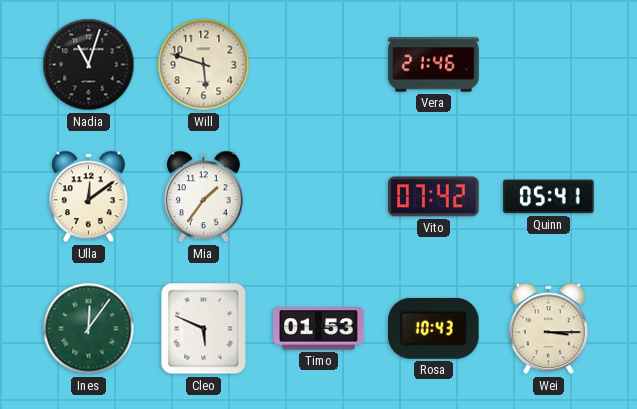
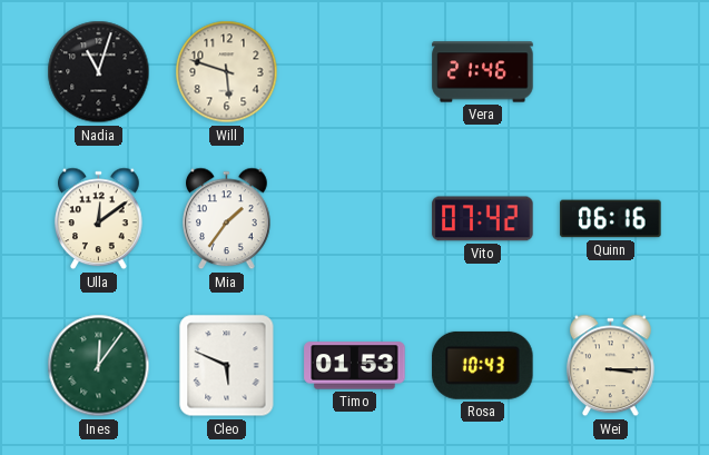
Quinn: 05:41 -> 06:16 (611, 219)
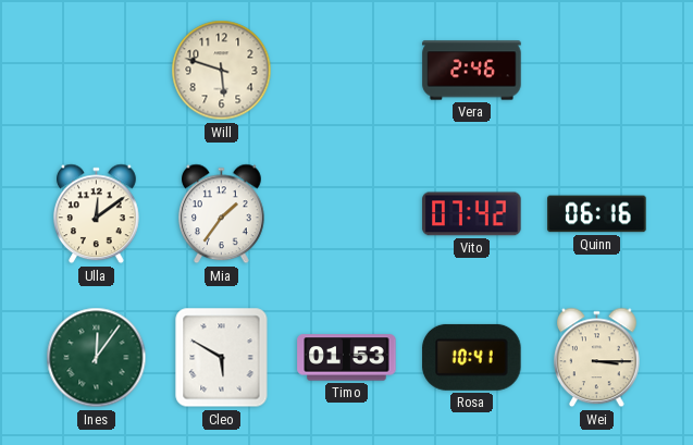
Nadia: 11:03 -> none (99, 72)
Vera: 21:46 -> 2:46 (472, 71)
Cleo: 5:49 -> 5:50 (222, 358)
Rosa: 10:43 -> 10:41 (472, 357)
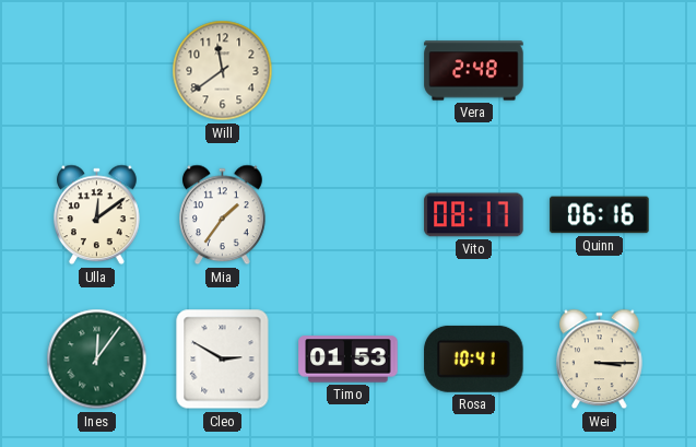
Will: 5:48 -> 11:39 (223, 71)
Vera: 2:46 -> 2:48 (474, 71)
Vito: 07:42 -> 08:17 (474, 215)
Cleo: 5:50 -> 2:50 (223, 360)
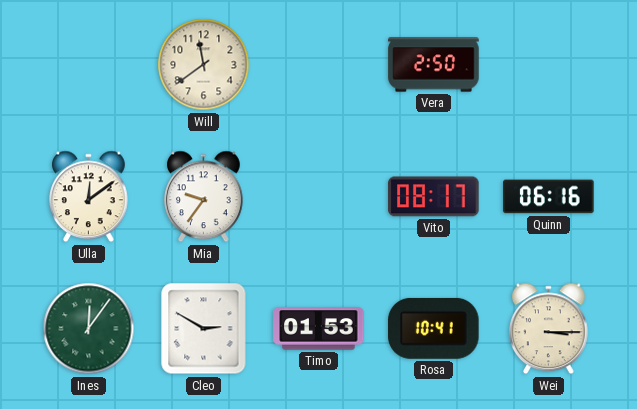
Vera: 2:48 -> 2:50 (434, 65)
Mia: 1:36 -> 9:36 (204, 197)
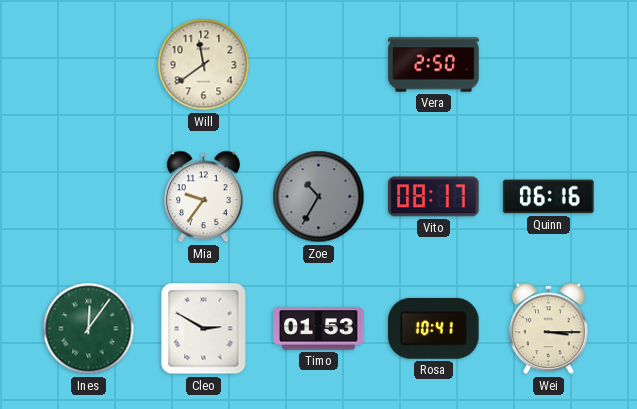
Ulla: 12:09 -> none (89, 197)
Zoe: none -> 10:35 (319, 197)
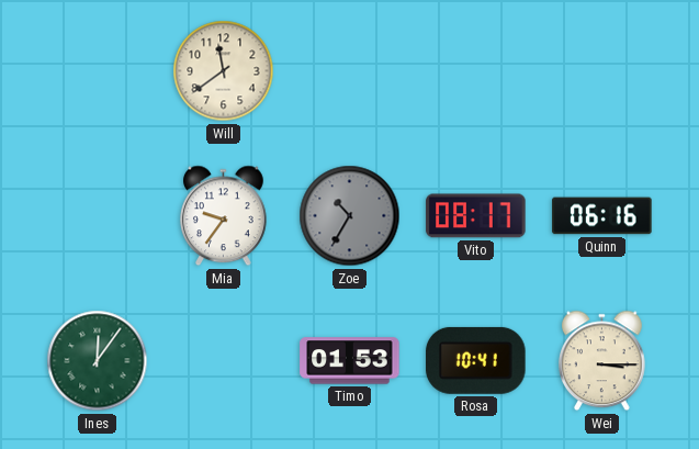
Vera: 2:50 -> none (434, 65)
Cleo: 2:50 -> none (204, 329)
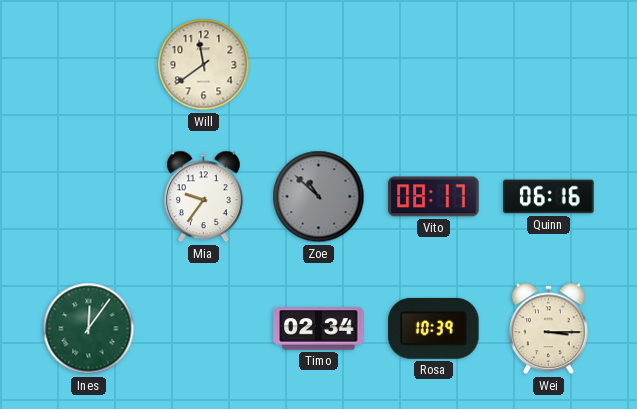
Zoe: 10:35 -> 10:52 (319, 197)
Timo: 01:53 -> 02:34 (319, 329)
Rosa: 10:41 -> 10:39 (434, 328)
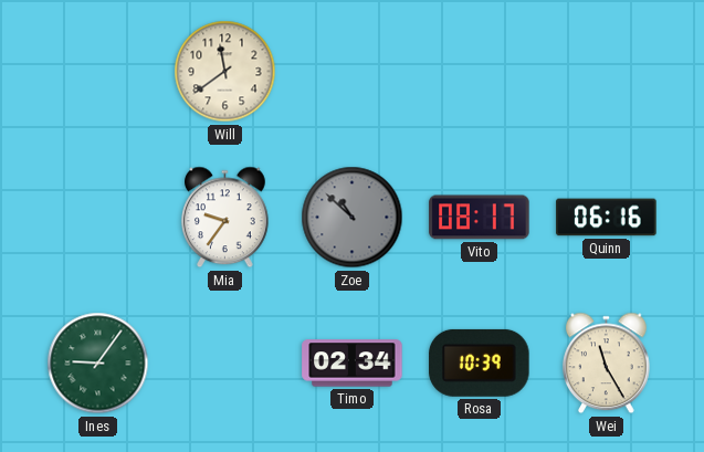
Ines: 12:06 -> 9:06 (98, 364)
Wei: 3:15 -> 11:25 (607, 364)
